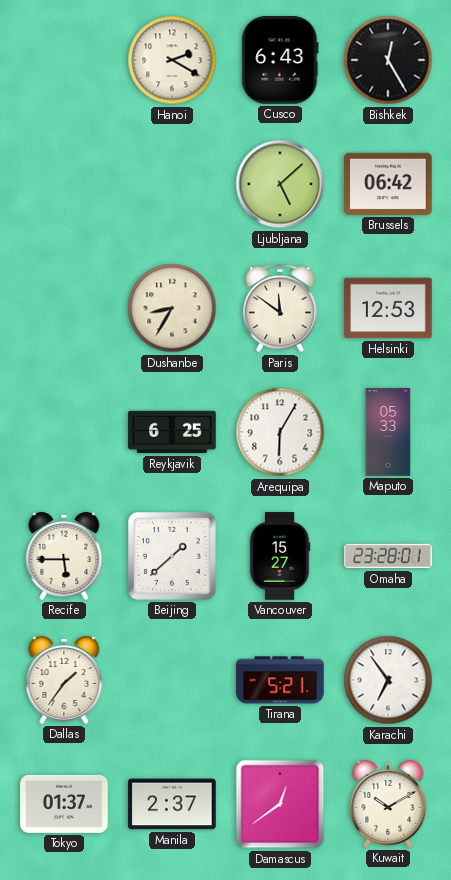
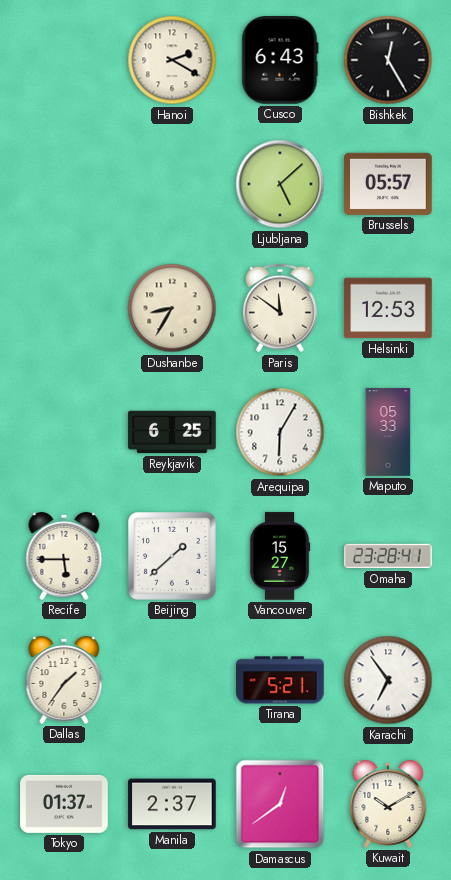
Brussels: 06:42 -> 05:57 (388, 184)
Omaha: 23:28:01 -> 23:28:41 (388, 556)
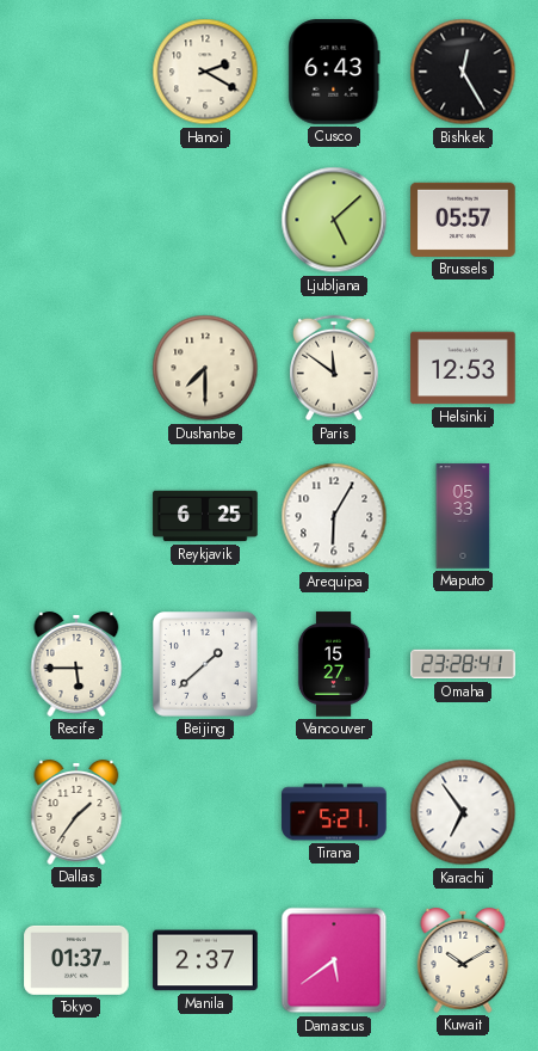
Dushanbe: 8:35 -> 7:30 (205, 368)
Damascus: 12:39 -> 5:39 (334, 960)
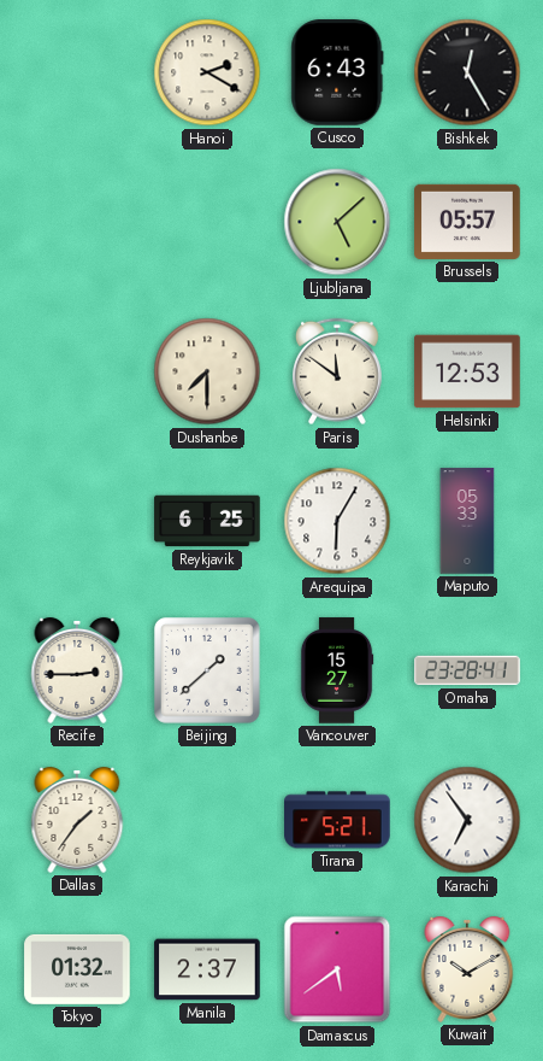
Recife: 5:45 -> 2:45 (77, 670)
Tokyo: 01:37 -> 01:32 (77, 969)
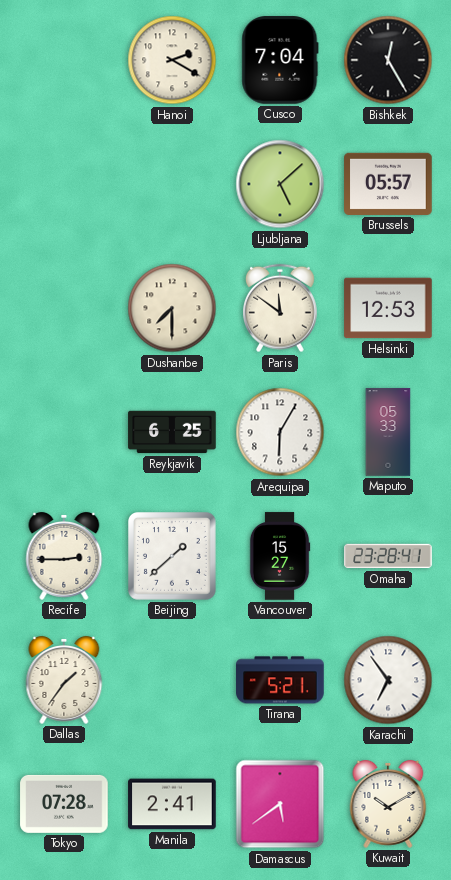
Cusco: 6:43 -> 7:04 (280, 60)
Tokyo: 01:32 -> 07:28 (64, 804)
Manila: 2:37 -> 2:41 (172, 804)
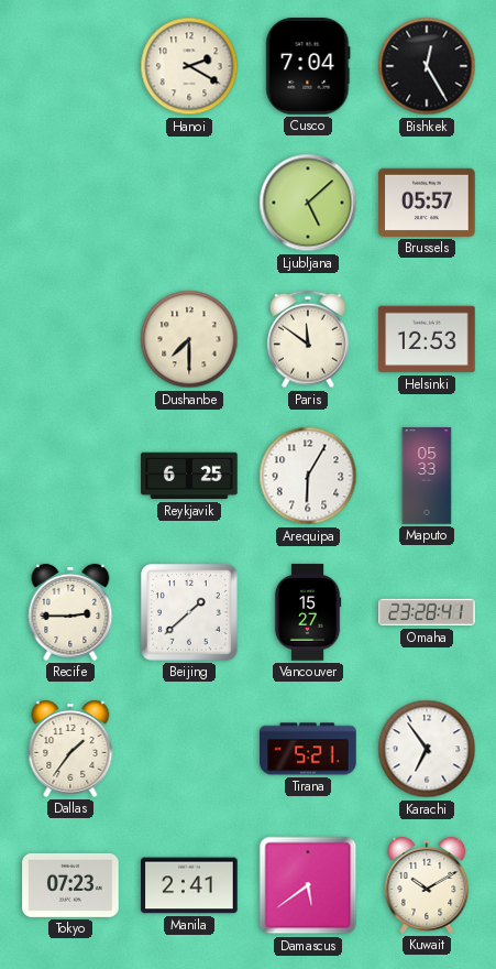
Tokyo: 07:28 -> 07:23 (70, 885)
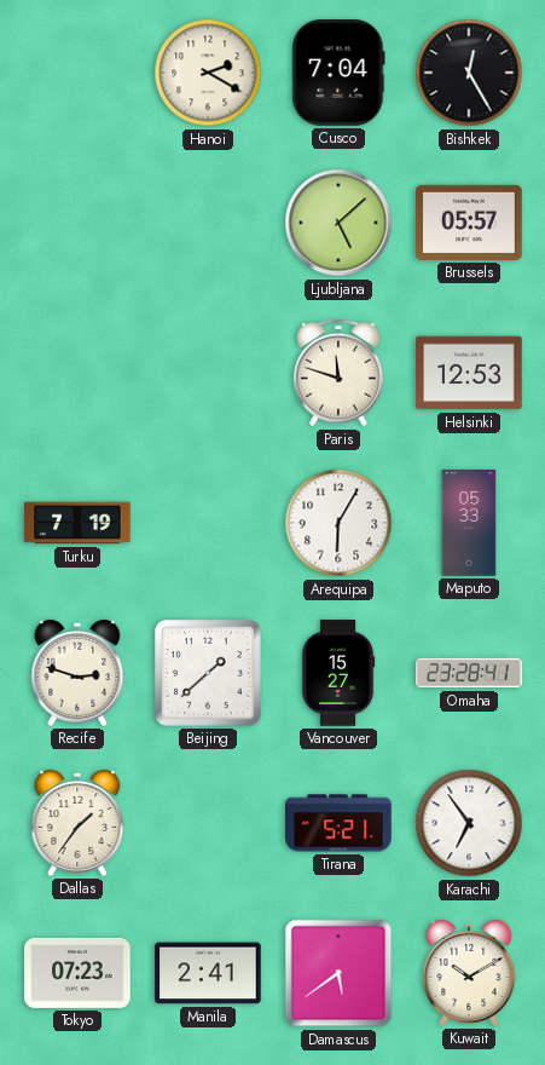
Dushanbe: 7:30 -> none (189, 339)
Paris: 11:51 -> 11:48 (340, 373)
Turku: none -> 7:19 (77, 523)
Reykjavik: 6:25 -> none (189, 476)
Recife: 2:45 -> 2:48 (77, 673)
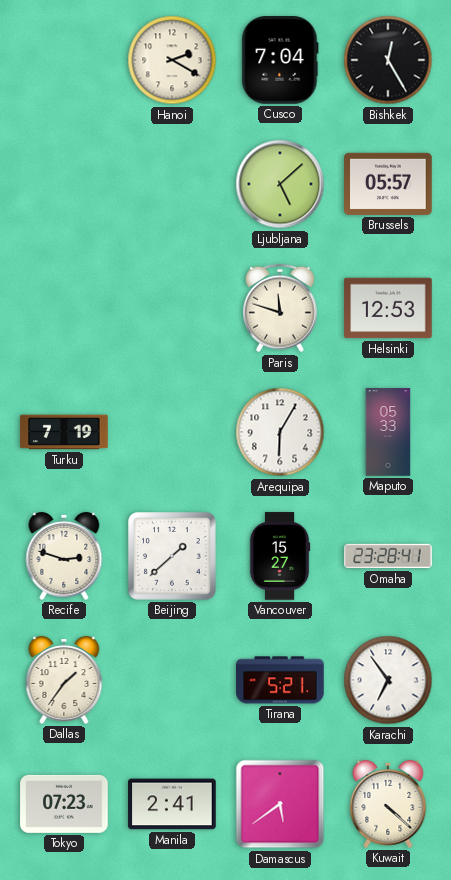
Kuwait: 10:10 -> 4:22 (388, 804)
